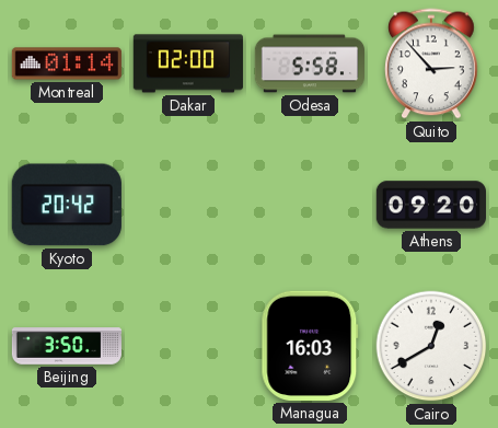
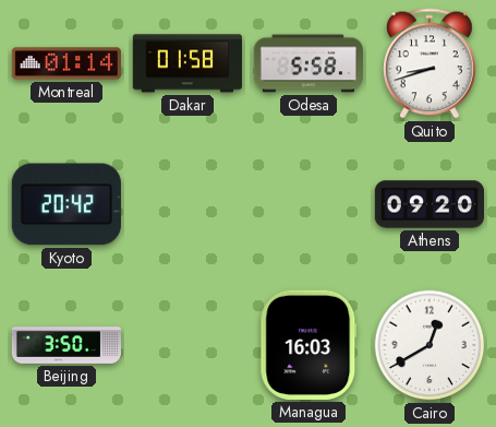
Dakar: 02:00 -> 01:58 (187, 63)
Quito: 2:53 -> 8:42 (430, 63)
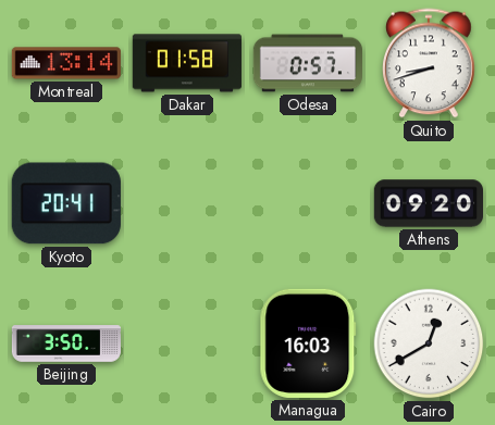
Montreal: 01:14 -> 13:14 (65, 63)
Odesa: 5:58 -> 0:57 (307, 63)
Kyoto: 20:42 -> 20:41 (66, 203)
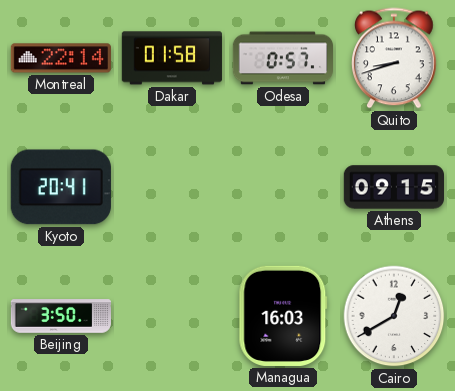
Montreal: 13:14 -> 22:14 (60, 58)
Athens: 09:20 -> 09:15 (393, 187)
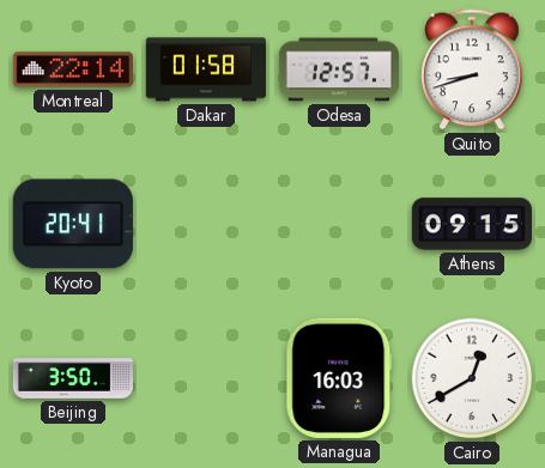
Odesa: 0:57 -> 12:57 (338, 69)
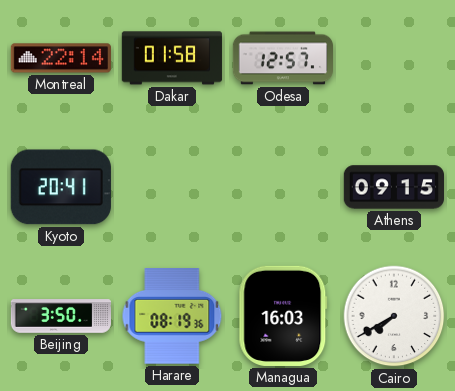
Quito: 8:42 -> none (472, 69)
Harare: none -> 08:19 (172, 316)
Cairo: 12:40 -> 7:40 (394, 316)
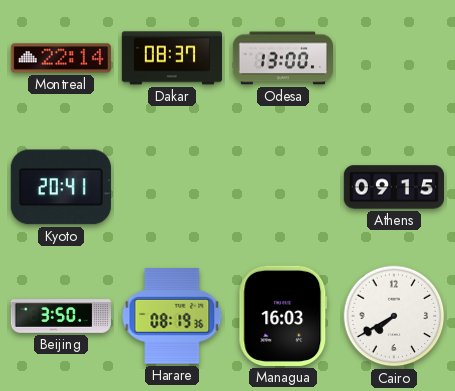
Dakar: 01:58 -> 08:37 (172, 58)
Odesa: 12:57 -> 13:00 (282, 58)
